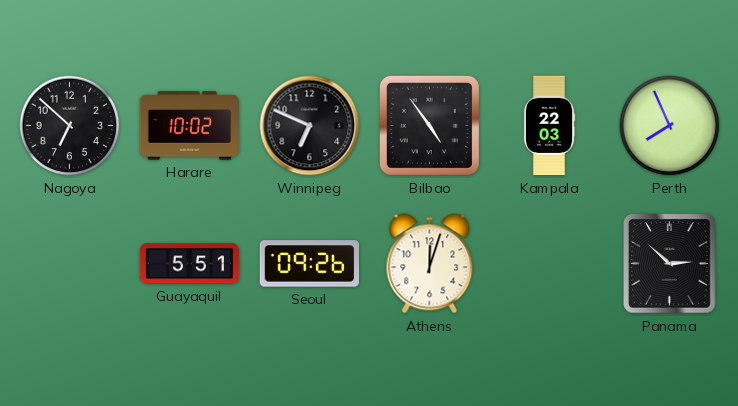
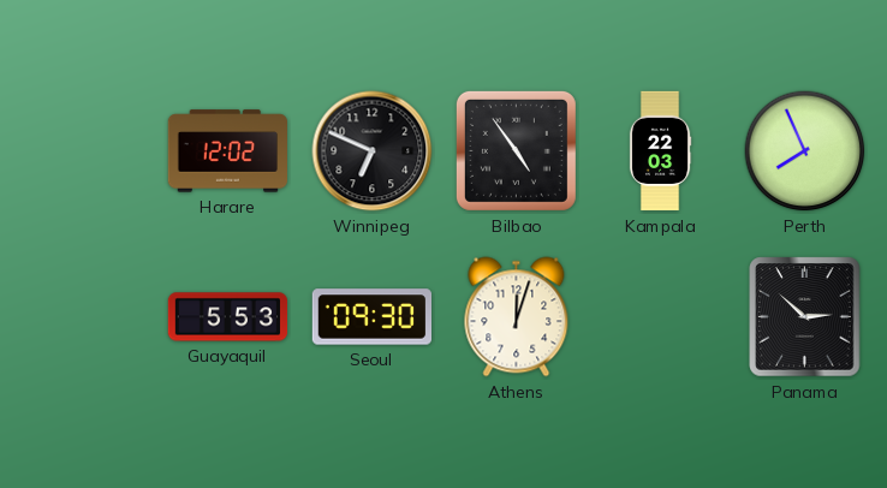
Nagoya: 6:52 -> none (70, 126)
Harare: 10:02 -> 12:02 (227, 151)
Guayaquil: 5:51 -> 5:53 (228, 317)
Seoul: 09:26 -> 09:30 (371, 317)
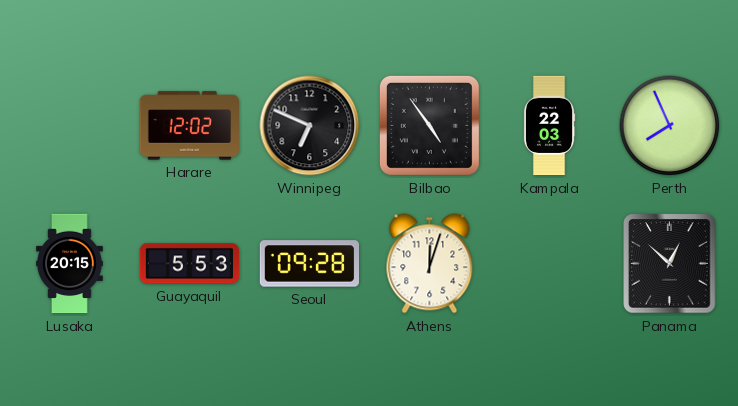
Lusaka: none -> 20:15 (70, 264)
Seoul: 09:30 -> 09:28 (309, 264)
Panama: 2:52 -> 12:52 (670, 264)
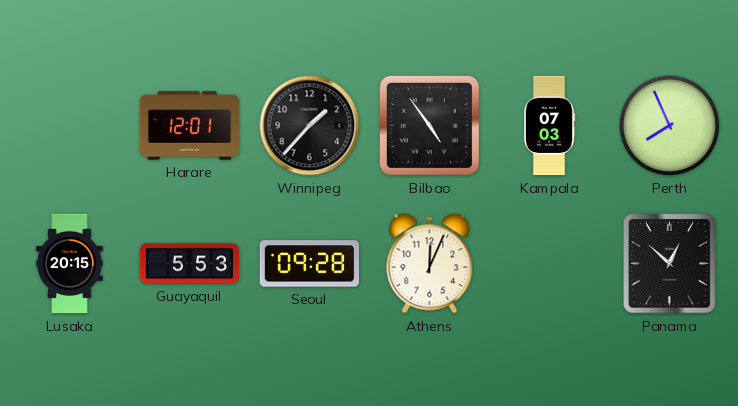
Harare: 12:02 -> 12:01 (189, 126)
Winnipeg: 6:49 -> 1:37 (310, 126)
Kampala: 22:03 -> 07:03 (549, 126)
Athens: 12:03 -> 12:04 (430, 264)
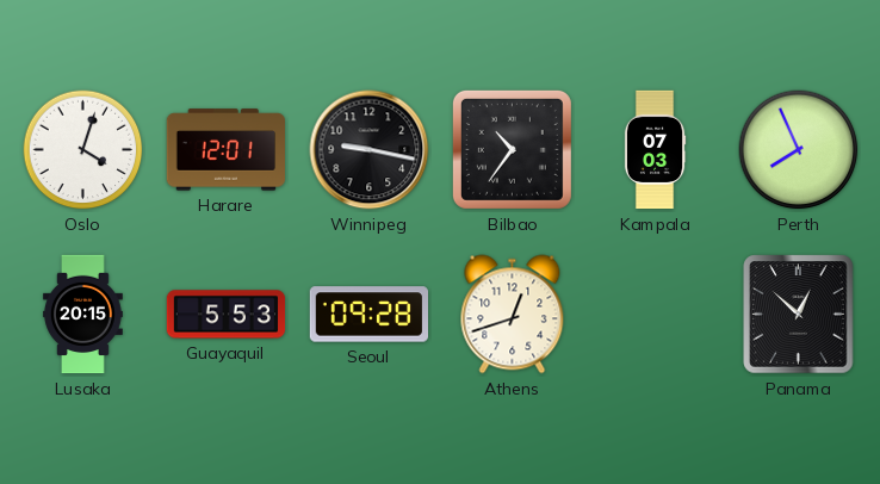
Oslo: none -> 4:03 (83, 150)
Winnipeg: 1:37 -> 9:17 (370, 150)
Bilbao: 4:54 -> 10:36 (512, 149)
Athens: 12:04 -> 12:42 (513, 315)
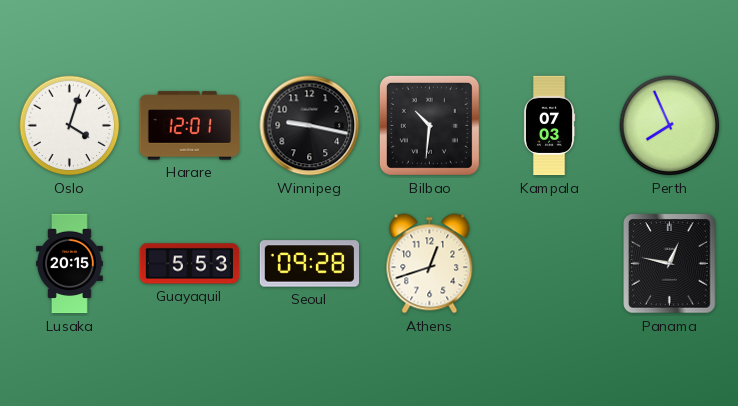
Bilbao: 10:36 -> 10:31 (429, 125)
Panama: 12:52 -> 12:47 (670, 264)
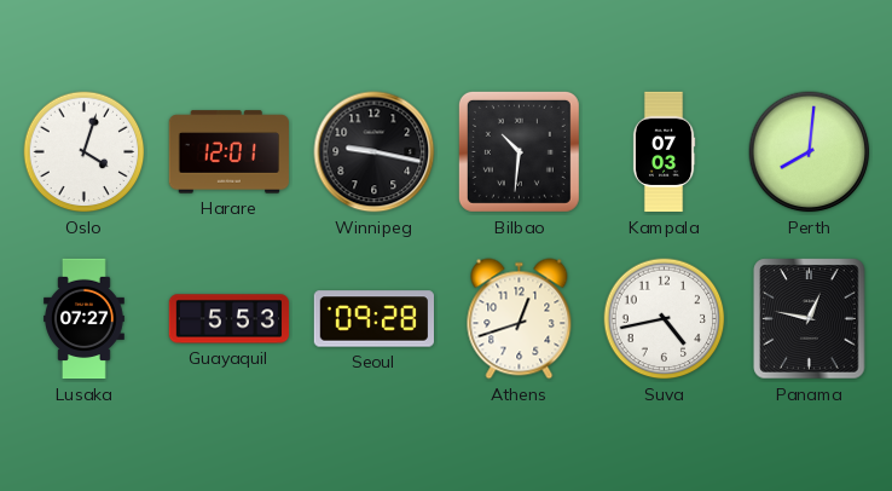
Perth: 7:56 -> 8:01 (810, 152)
Lusaka: 20:15 -> 07:27 (85, 319)
Suva: none -> 4:43 (665, 319)
